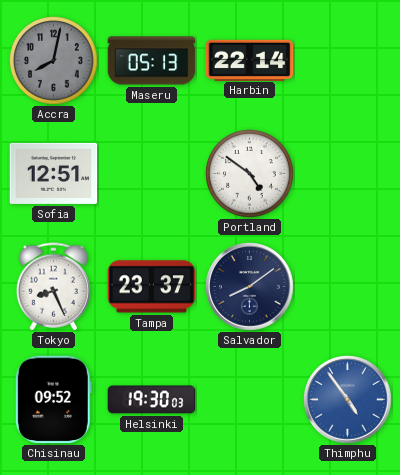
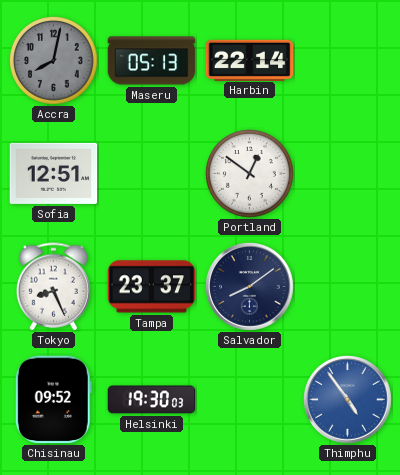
Portland: 4:51 -> 12:51 (250, 174)
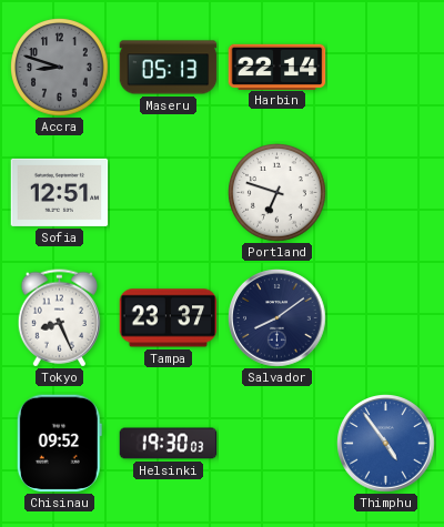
Accra: 8:02 -> 8:48 (60, 68)
Portland: 12:51 -> 6:48 (277, 193)
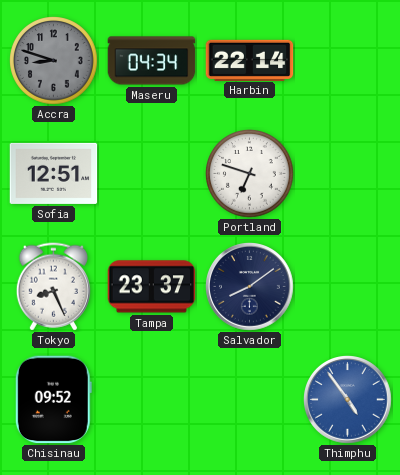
Maseru: 05:13 -> 04:34 (152, 61)
Helsinki: 19:30 -> none (169, 444)
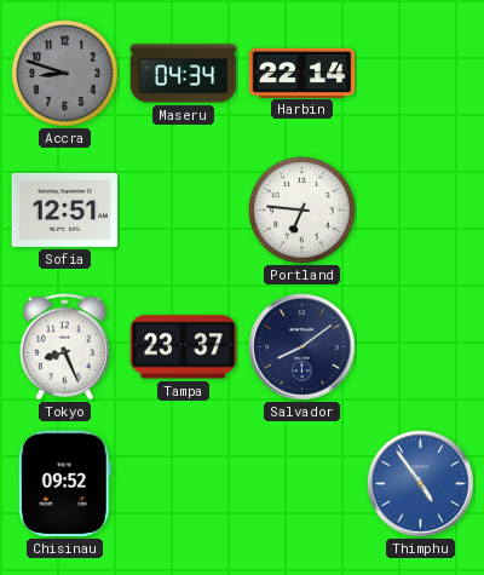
Portland: 6:48 -> 6:46 (302, 211)
